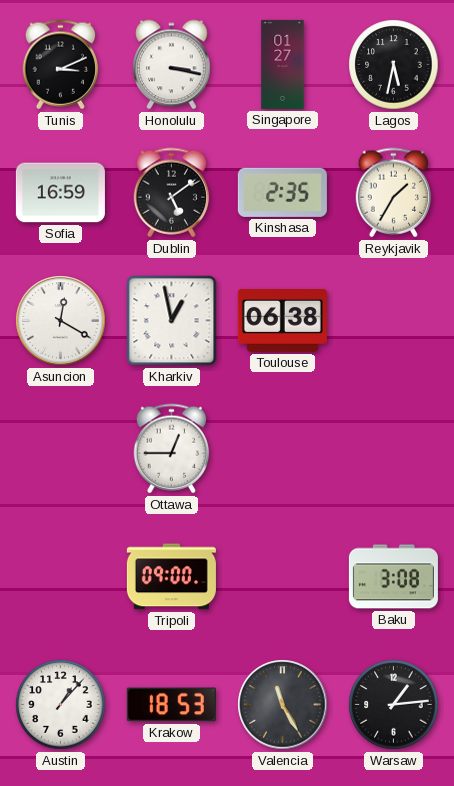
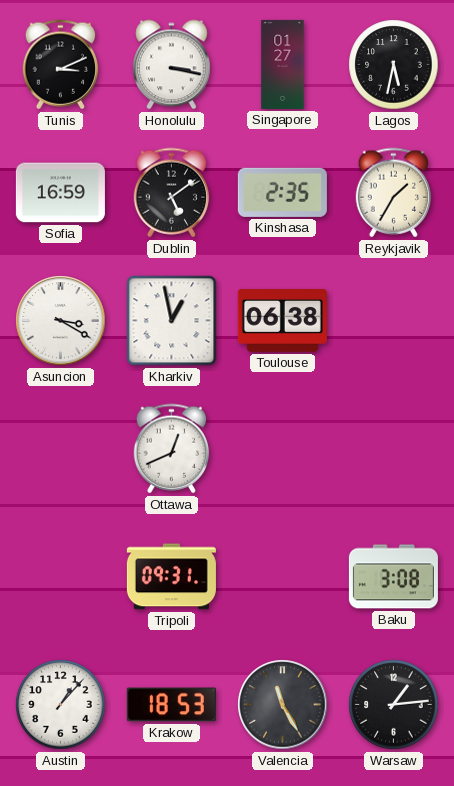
Asuncion: 12:20 -> 3:20 (61, 321)
Ottawa: 12:45 -> 12:41 (172, 449)
Tripoli: 09:00 -> 09:31 (171, 577)
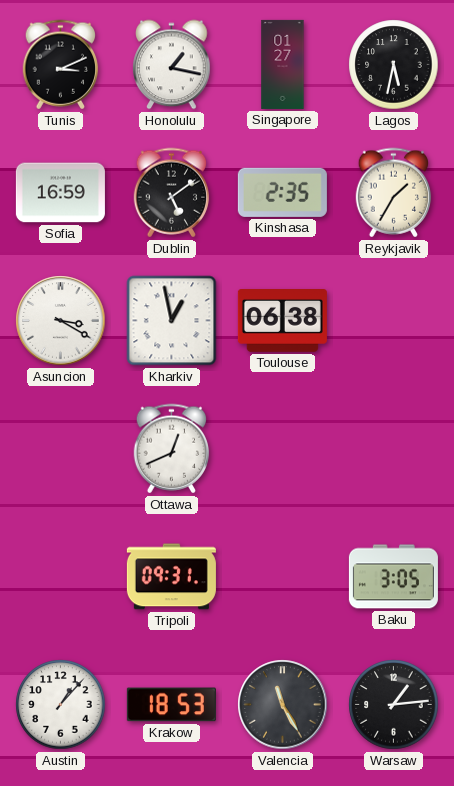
Honolulu: 3:17 -> 1:17 (172, 65)
Baku: 3:08 -> 3:05 (393, 577)
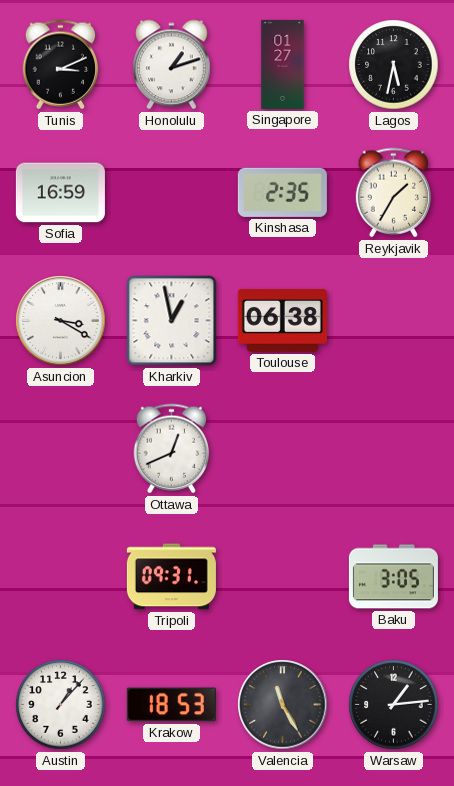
Honolulu: 1:17 -> 1:12 (172, 65)
Dublin: 5:09 -> none (172, 193)
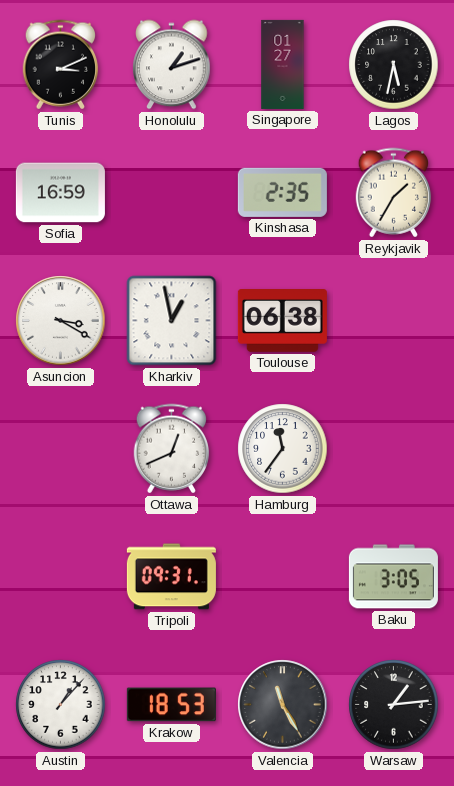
Hamburg: none -> 11:36 (283, 449)
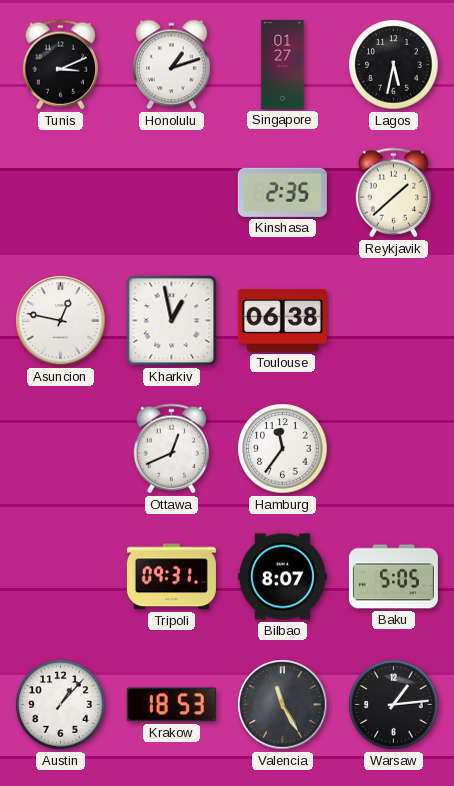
Sofia: 16:59 -> none (60, 193)
Reykjavik: 1:35 -> 1:38 (394, 193)
Asuncion: 3:20 -> 12:47 (61, 321)
Bilbao: none -> 8:07 (282, 577)
Baku: 3:05 -> 5:05 (393, 577)
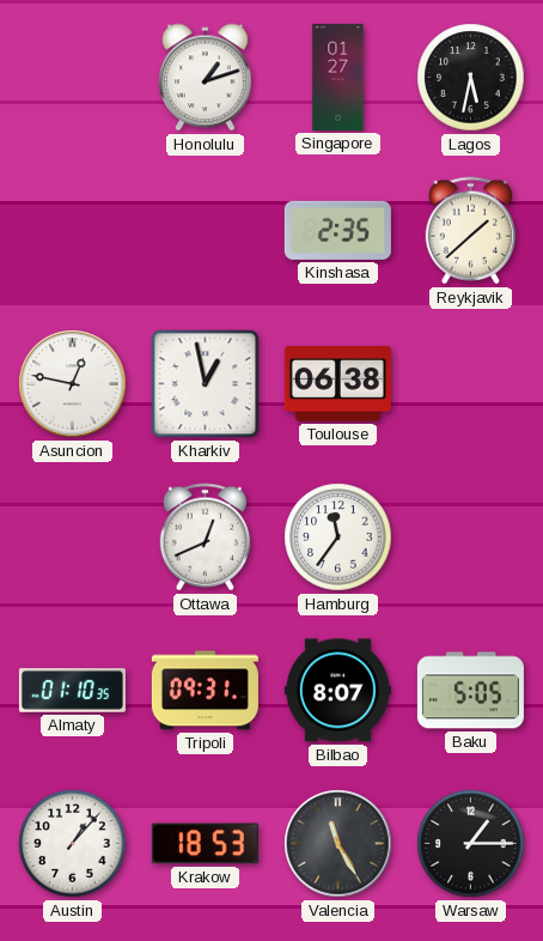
Tunis: 3:11 -> none (61, 65)
Almaty: none -> 01:10 (72, 691)
Warsaw: 1:14 -> 1:15 (471, 844)
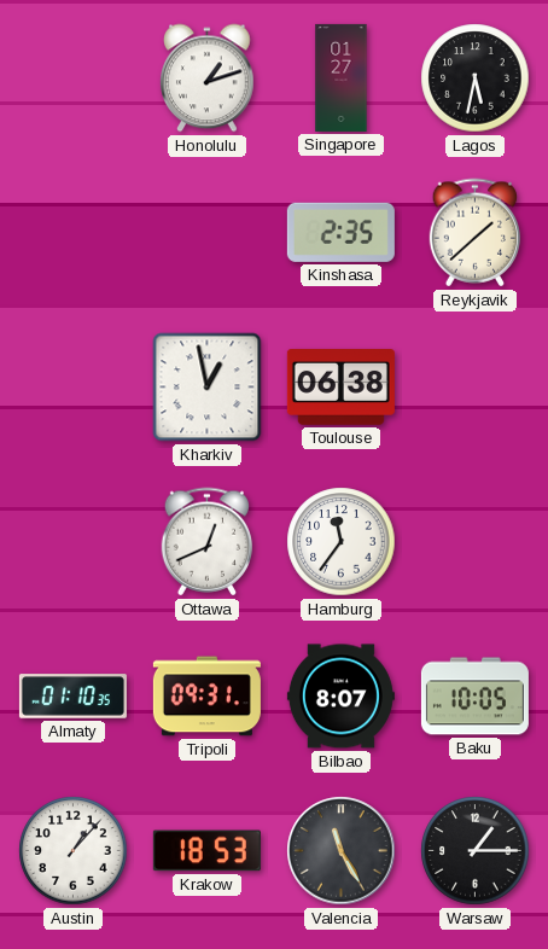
Asuncion: 12:47 -> none (73, 384)
Baku: 5:05 -> 10:05 (474, 697)
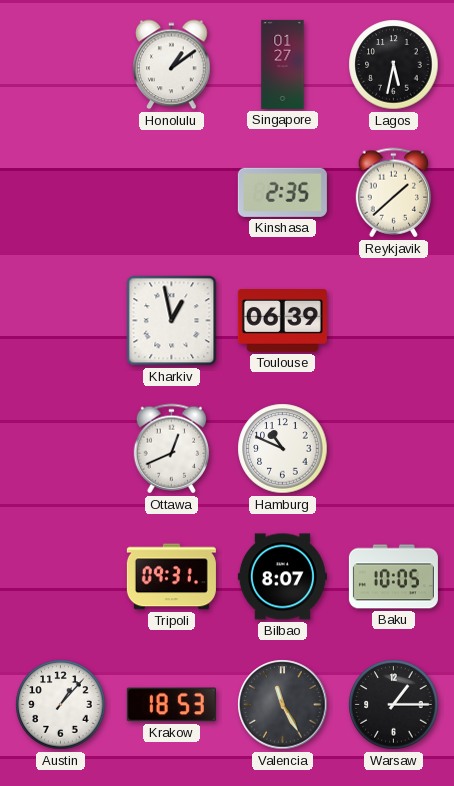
Honolulu: 1:12 -> 1:09 (172, 65)
Toulouse: 06:38 -> 06:39 (282, 321)
Hamburg: 11:36 -> 10:49 (283, 449)
Almaty: 01:10 -> none (72, 697)
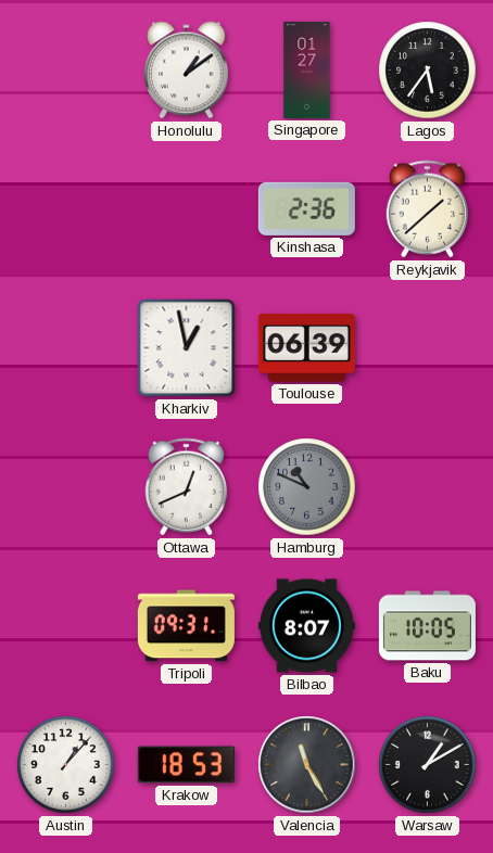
Lagos: 5:32 -> 5:36 (428, 71)
Kinshasa: 2:35 -> 2:36 (306, 208)
Hamburg dial: white -> grey (307, 487)
Warsaw: 1:15 -> 1:10 (428, 765)
